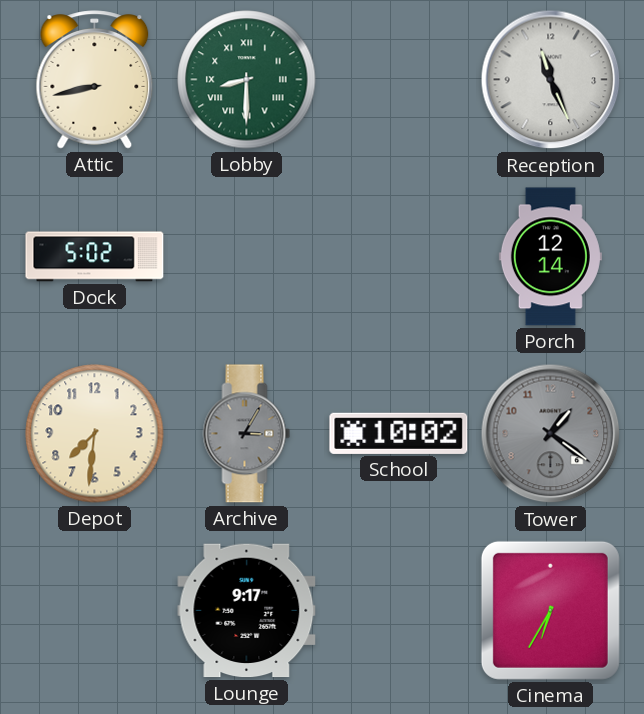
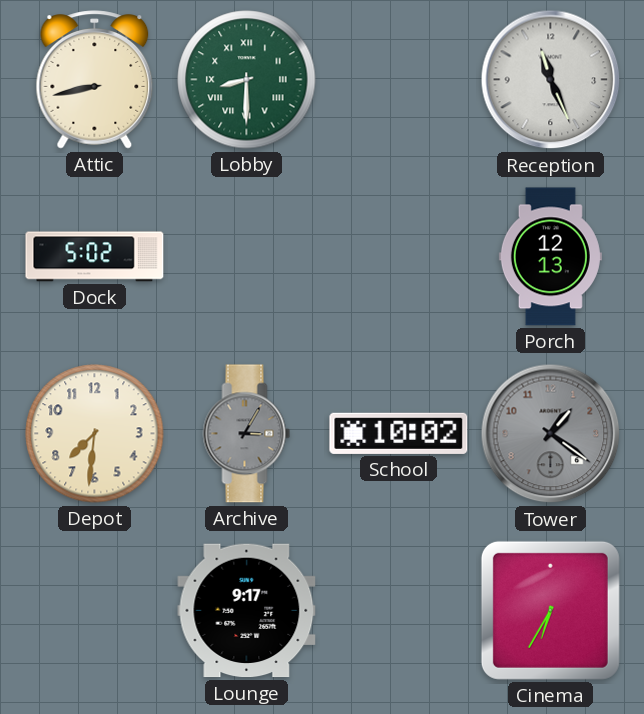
Porch: 12:14 -> 12:13 (550, 257)
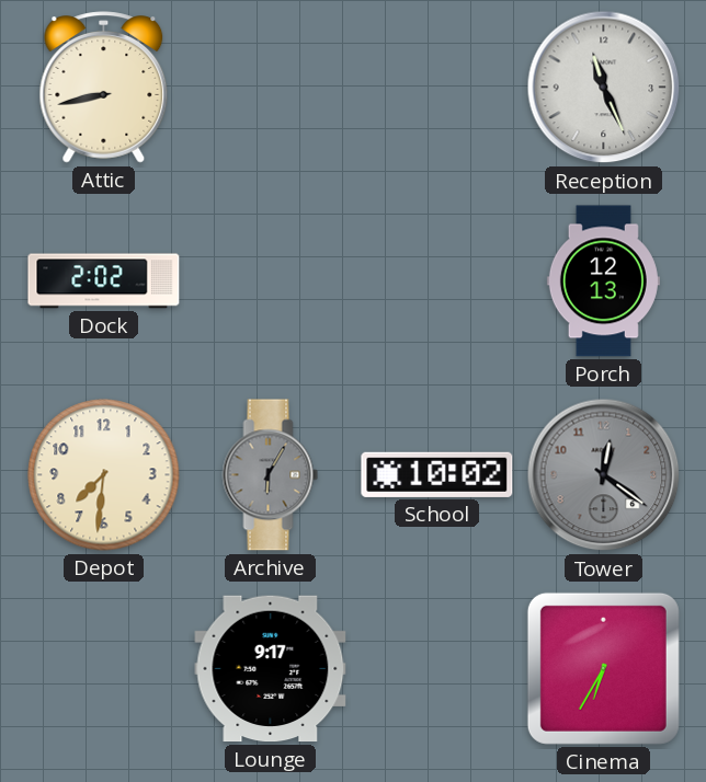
Lobby: 8:30 -> none (247, 80)
Dock: 5:02 -> 2:02 (104, 281)
Archive: 3:05 -> 6:05 (271, 475)
Tower: 1:21 -> 12:21 (604, 475)
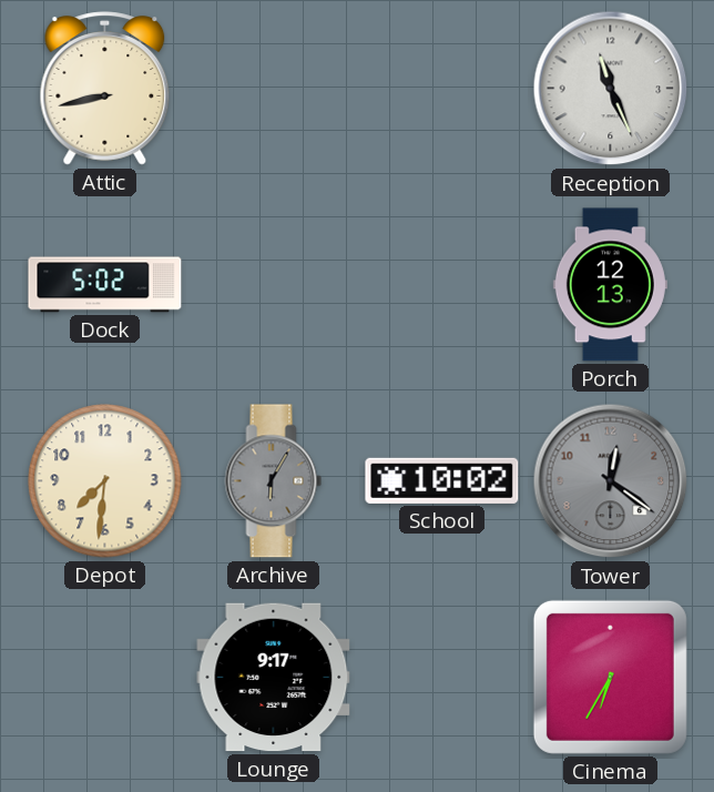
Dock: 2:02 -> 5:02 (105, 285)
